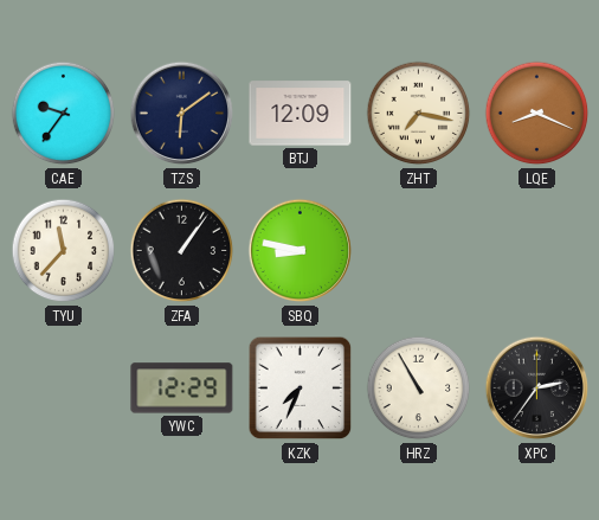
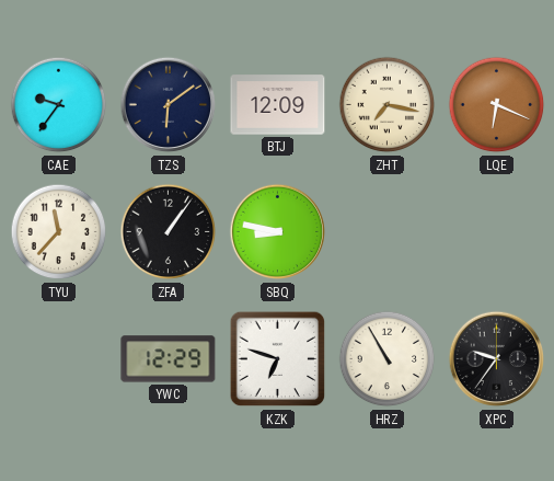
LQE: 8:19 -> 6:19 (497, 105)
KZK: 7:34 -> 6:48 (278, 359)
XPC: 2:36 -> 9:36 (497, 359)
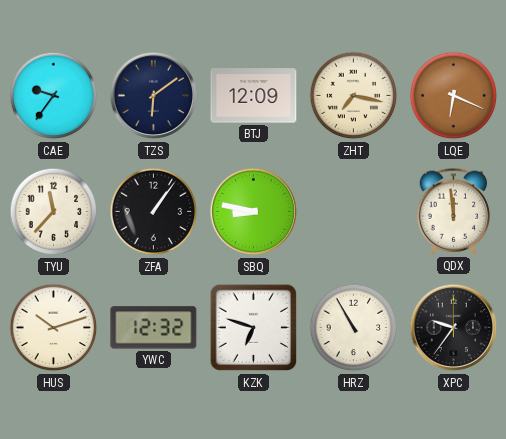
QDX: none -> 11:59 (454, 211)
HUS: none -> 10:12 (54, 328)
YWC: 12:29 -> 12:32 (154, 328)
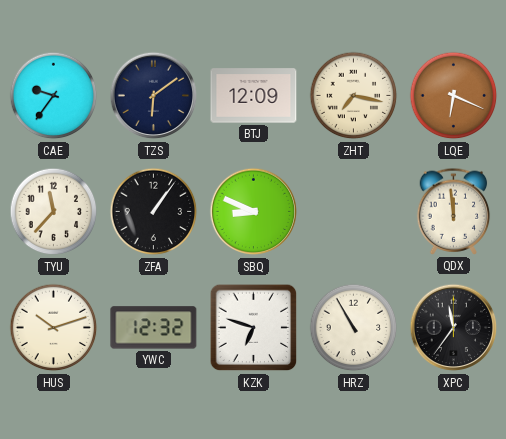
SBQ: 8:47 -> 8:49 (254, 212)
XPC: 9:36 -> 11:36 (454, 328)
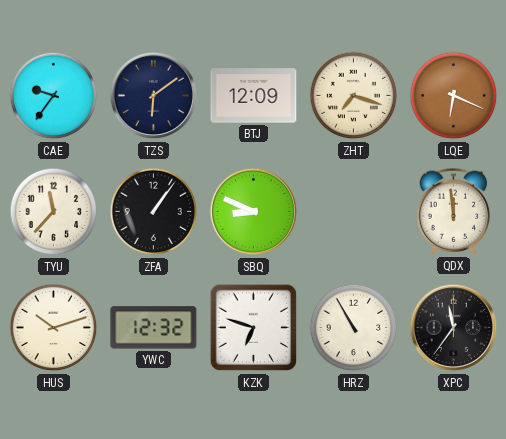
ZHT: 7:17 -> 7:18 (354, 96)
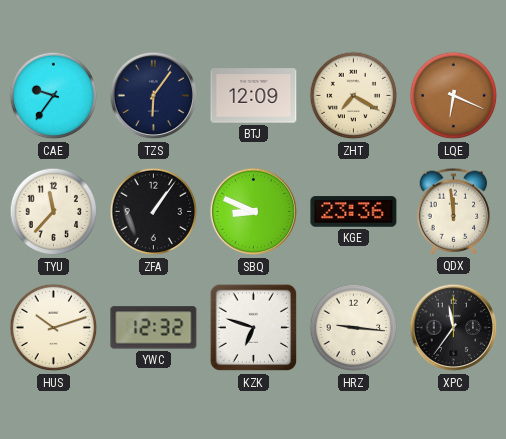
TZS: 6:09 -> 6:06 (154, 96)
ZHT: 7:18 -> 7:20 (354, 96)
KGE: none -> 23:36 (354, 212)
HRZ: 10:55 -> 9:16 (354, 328)
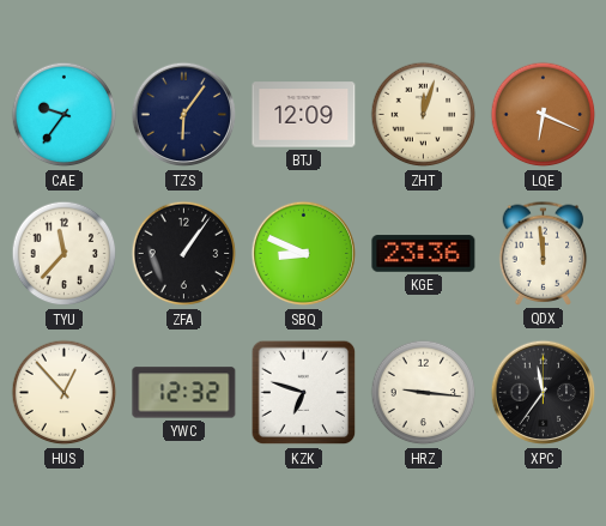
ZHT: 7:20 -> 12:03 (424, 115)
HUS: 10:12 -> 12:53 (65, 393)
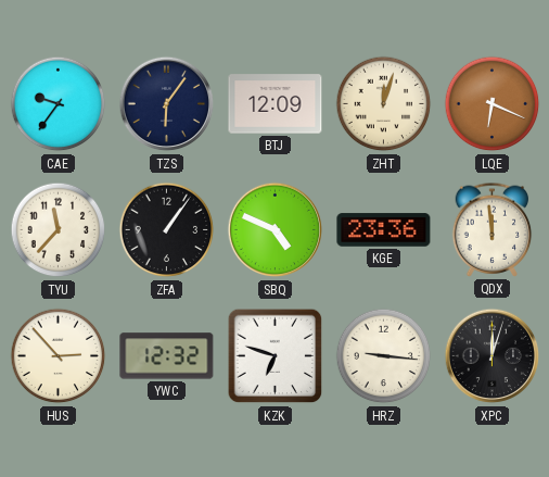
SBQ: 8:49 -> 4:49 (276, 230)
HUS: 12:53 -> 2:53 (59, 356)
XPC: 11:36 -> 12:03 (493, 356)
